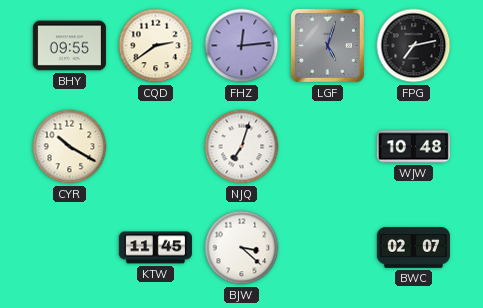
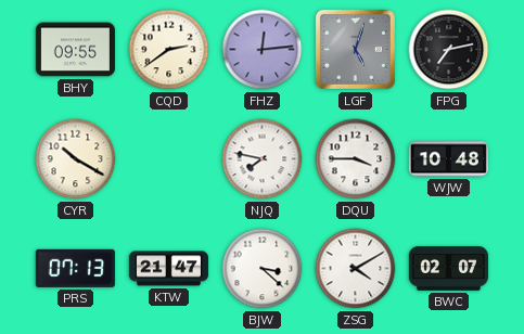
NJQ: 7:03 -> 7:47 (263, 159)
DQU: none -> 3:45 (356, 159)
PRS: none -> 07:13 (75, 268)
KTW: 11:45 -> 21:47 (168, 269)
ZSG: none -> 4:10 (356, 269)
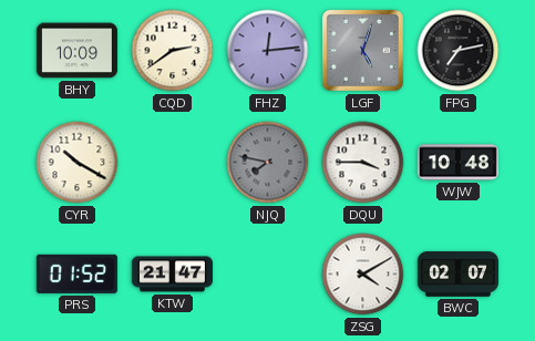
BHY: 09:55 -> 10:09 (76, 51)
NJQ dial: white -> grey (268, 163)
PRS: 07:13 -> 01:52 (76, 273)
BJW: 3:22 -> none (263, 269)
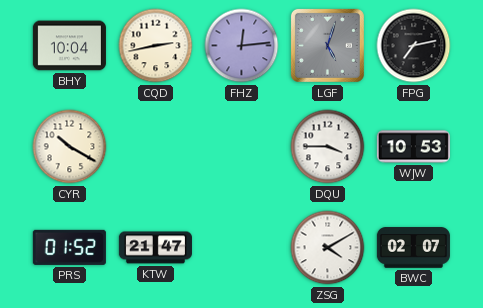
BHY: 10:09 -> 10:04 (69, 46)
CQD: 2:39 -> 2:43 (156, 46)
NJQ: 7:47 -> none (268, 163)
WJW: 10:48 -> 10:53 (413, 147)
